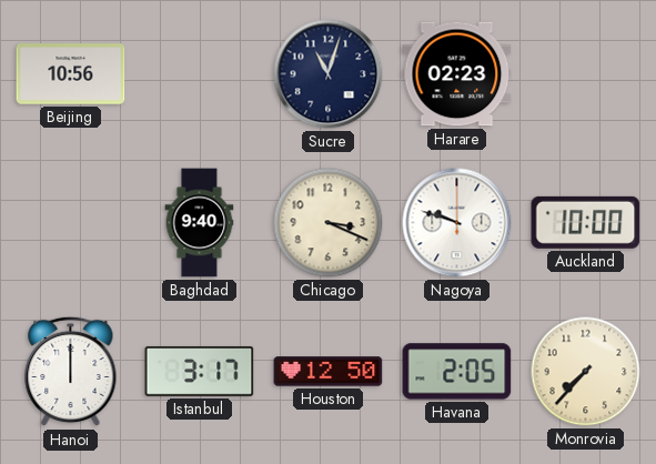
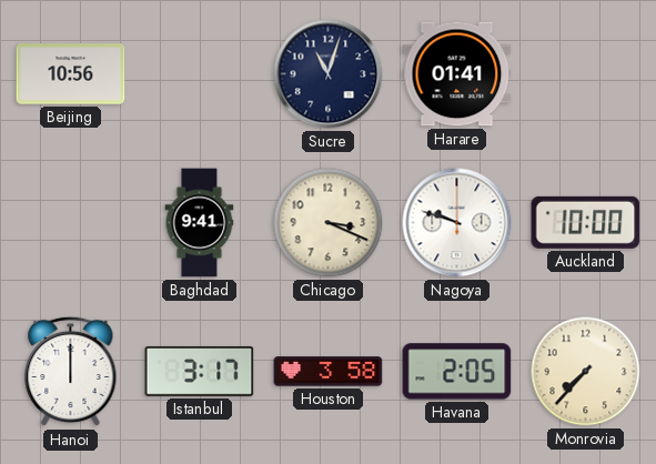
Harare: 02:23 -> 01:41 (457, 74)
Baghdad: 9:40 -> 9:41 (200, 223)
Houston: 12:50 -> 3:58 (329, 372)
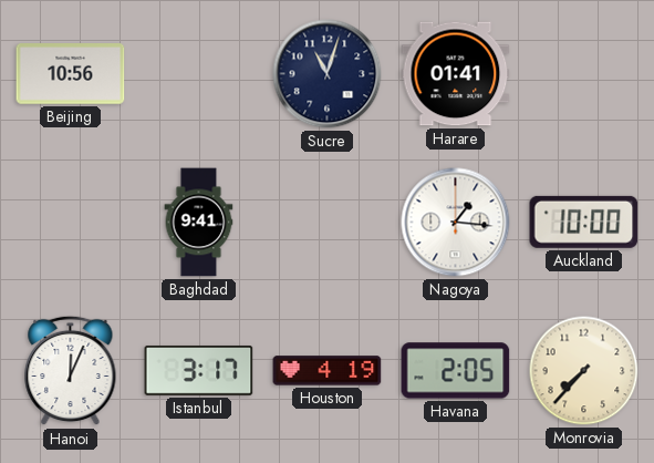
Chicago: 3:19 -> none (329, 223)
Nagoya: 9:48 -> 1:16 (456, 223)
Hanoi: 12:00 -> 12:04 (71, 371)
Houston: 3:58 -> 4:19 (328, 371)
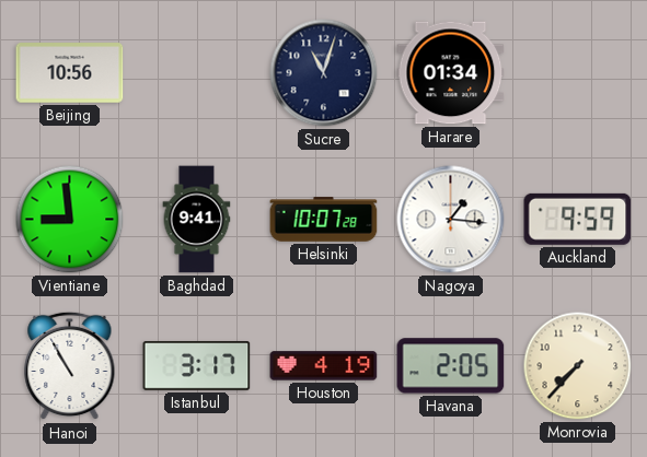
Harare: 01:41 -> 01:34 (451, 73)
Vientiane: none -> 8:59 (70, 220)
Helsinki: none -> 10:07 (324, 220)
Auckland: 10:00 -> 9:59 (578, 219)
Hanoi: 12:04 -> 10:55 (70, 366)
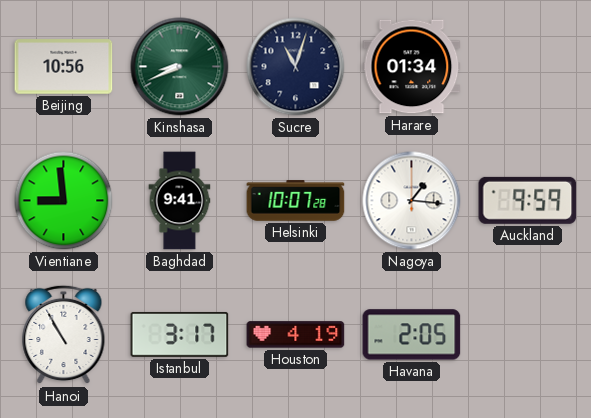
Kinshasa: none -> 8:41 (180, 67)
Monrovia: 7:37 -> none (578, 366)
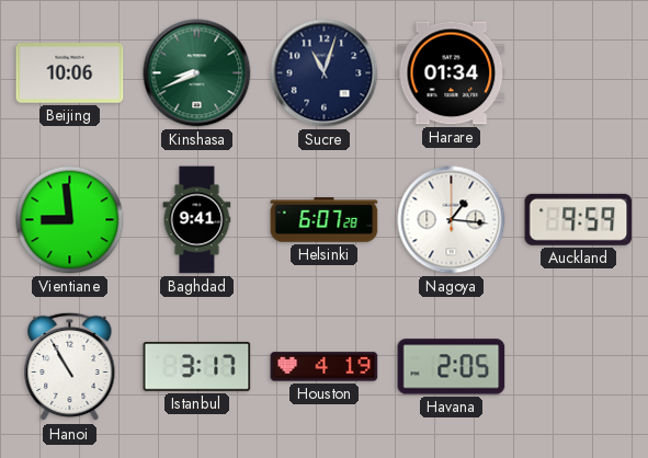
Beijing: 10:56 -> 10:06 (70, 73)
Helsinki: 10:07 -> 6:07 (325, 220)
